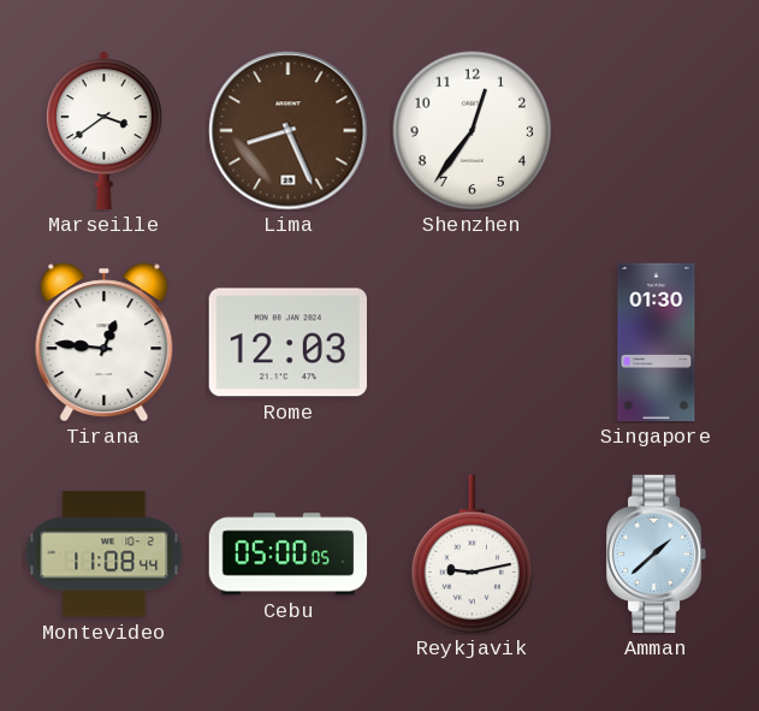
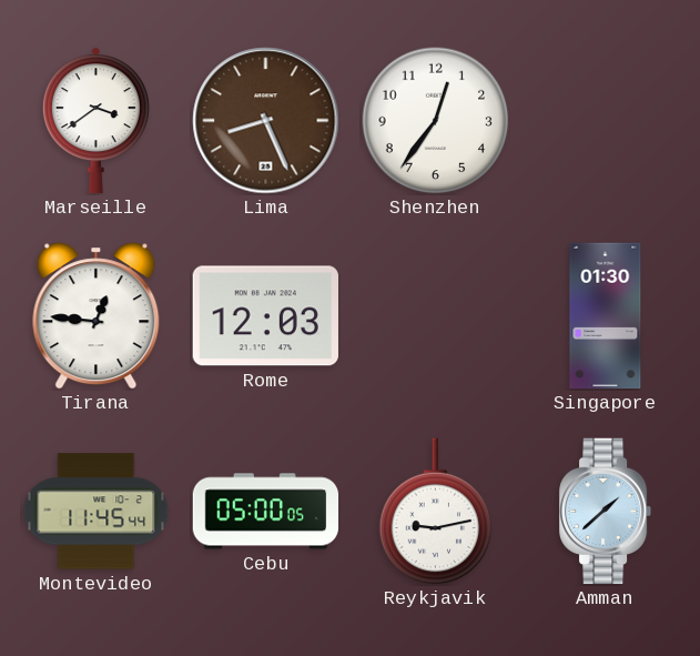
Montevideo: 11:08 -> 11:45 (97, 512)
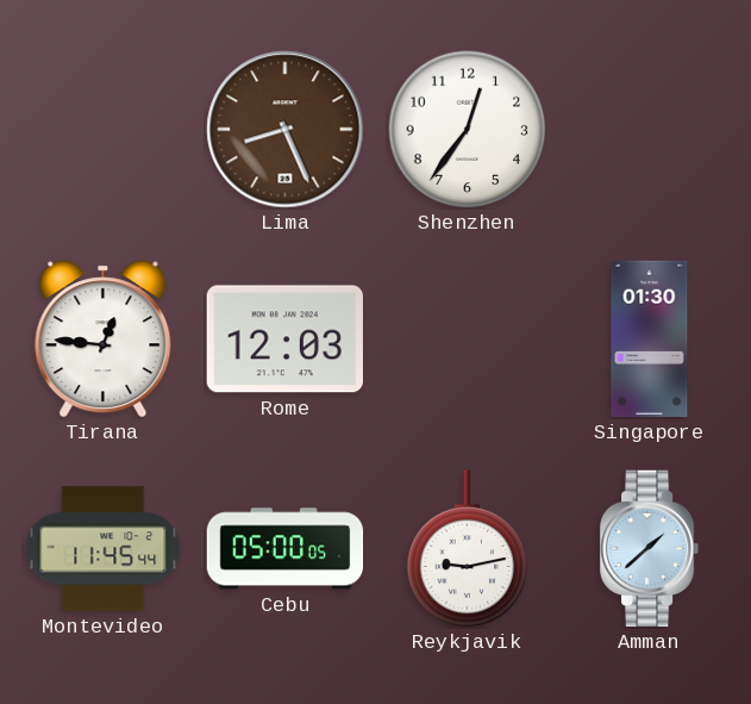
Marseille: 3:39 -> none (95, 120)
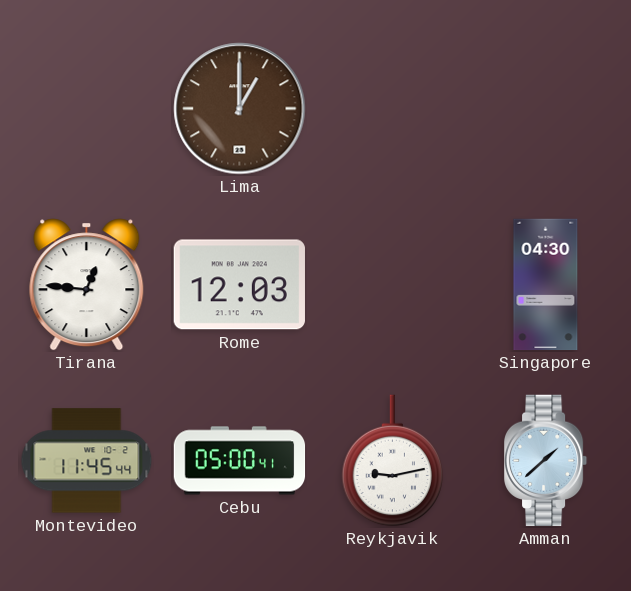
Lima: 8:26 -> 1:00 (240, 109)
Shenzhen: 12:36 -> none (468, 130)
Singapore: 01:30 -> 04:30 (546, 285)
Cebu: 05:00:05 -> 05:00:41 (240, 461)
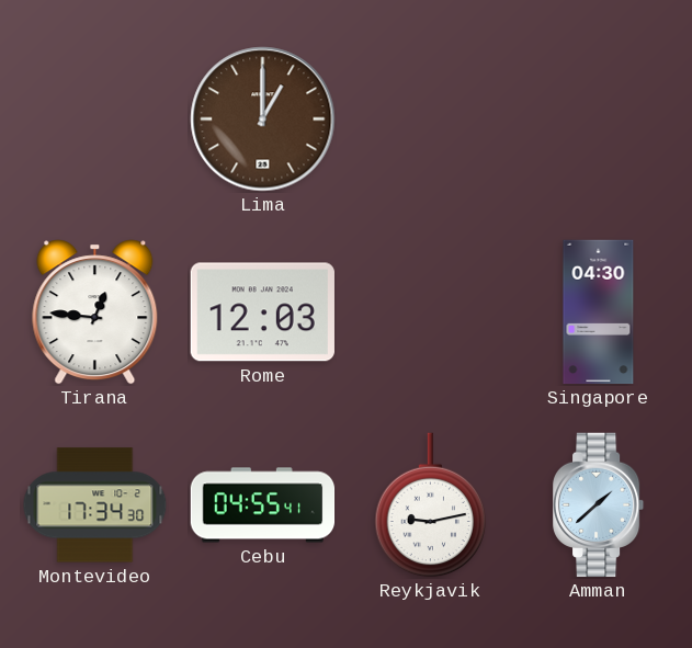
Montevideo: 11:45 -> 17:34 (95, 505)
Cebu: 05:00 -> 04:55 (263, 505)
